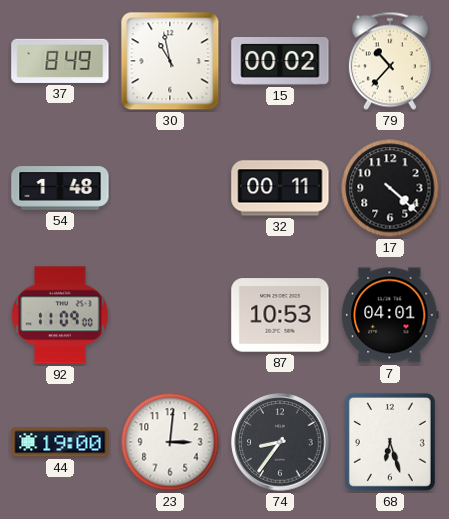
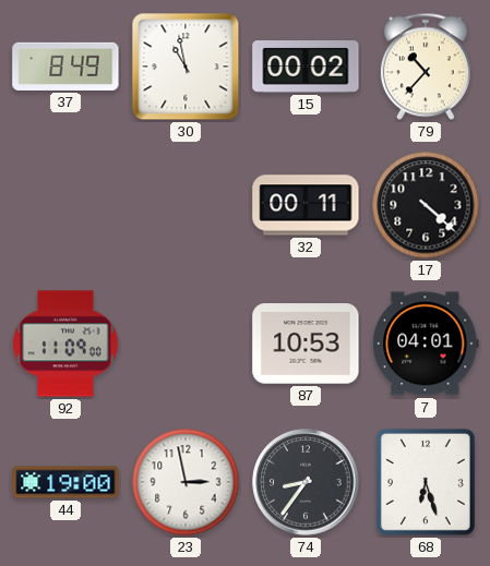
54: 1:48 -> none (60, 188)
23: 3:01 -> 2:58 (186, 482)
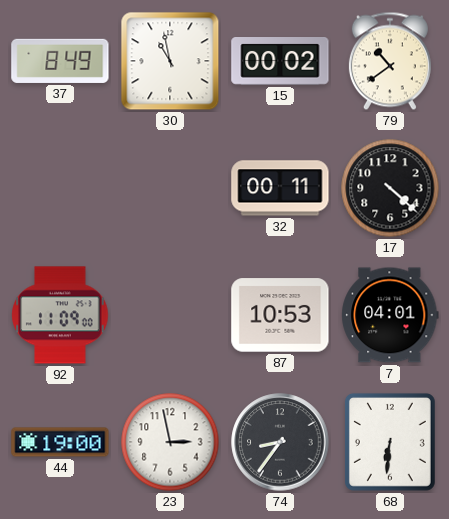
79: 10:37 -> 10:39 (390, 61)
68: 6:27 -> 6:31 (390, 442)
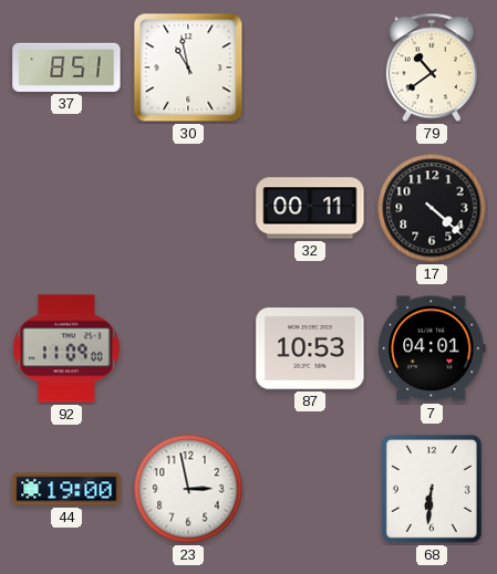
37: 8:49 -> 8:51 (66, 67)
15: 00:02 -> none (280, 62)
74: 8:36 -> none (280, 442)
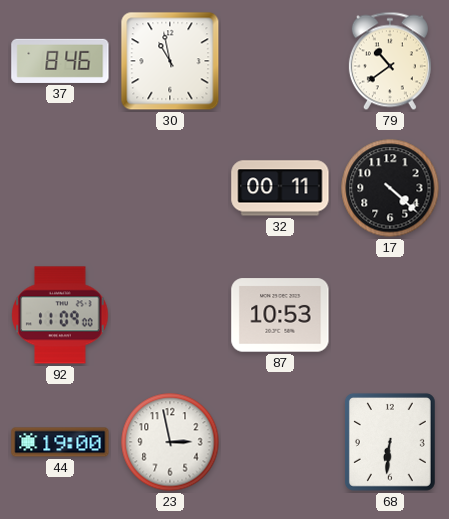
37: 8:51 -> 8:46 (60, 61)
7: 04:01 -> none (432, 348)
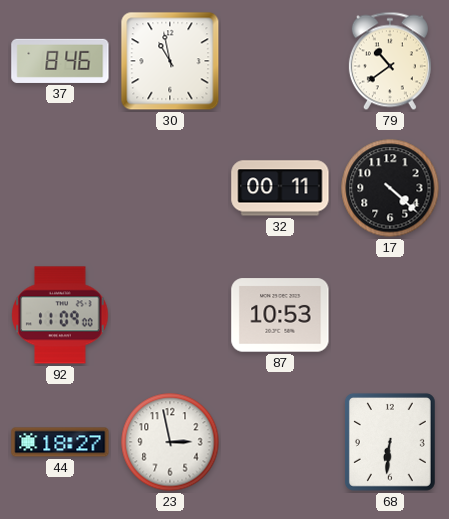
44: 19:00 -> 18:27 (60, 442)
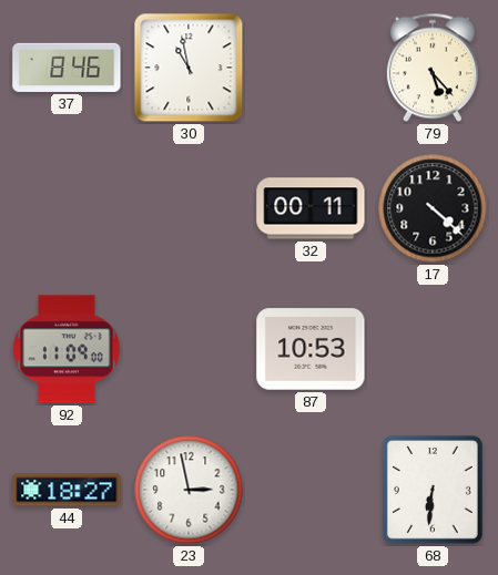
79: 10:39 -> 5:23 (433, 68)
